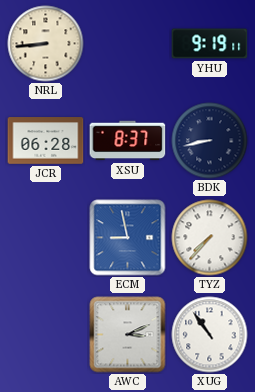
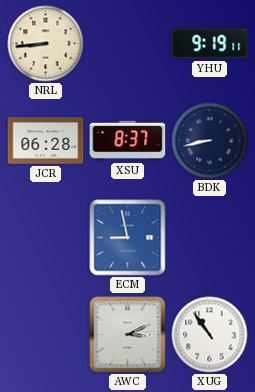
TYZ: 7:37 -> none (210, 238)
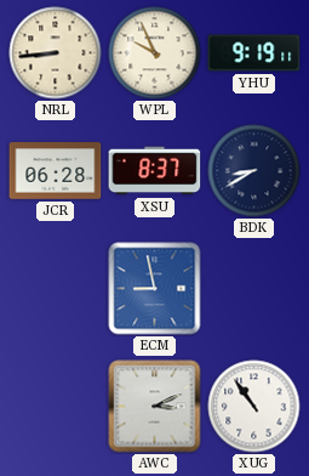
WPL: none -> 9:56 (155, 53)
BDK: 8:43 -> 8:40 (254, 171)
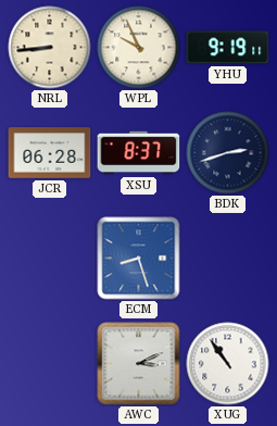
BDK: 8:40 -> 2:42 (228, 153)
ECM: 8:58 -> 8:27 (139, 259)
